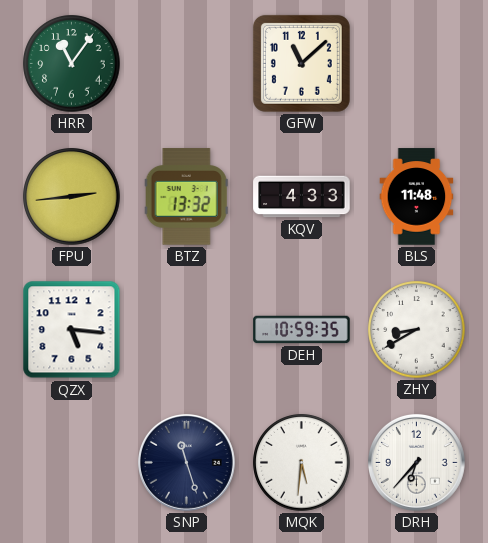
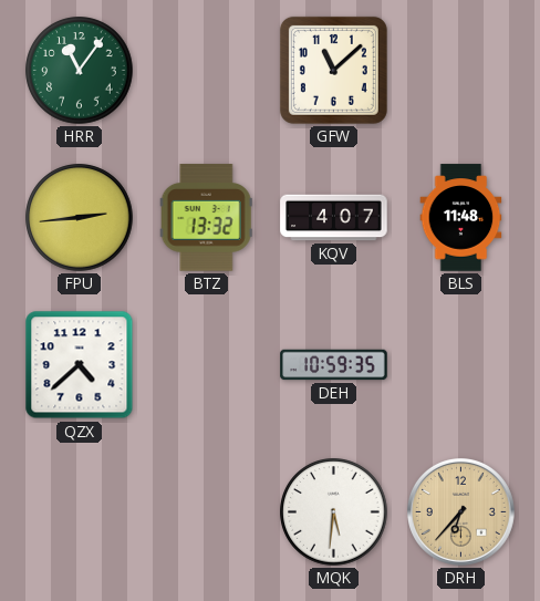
KQV: 4:33 -> 4:07 (334, 218)
QZX: 5:16 -> 4:38 (80, 365)
ZHY: 8:40 -> none (417, 330)
SNP: 11:27 -> none (186, 462)
DRH dial: white -> champagne (460, 511)
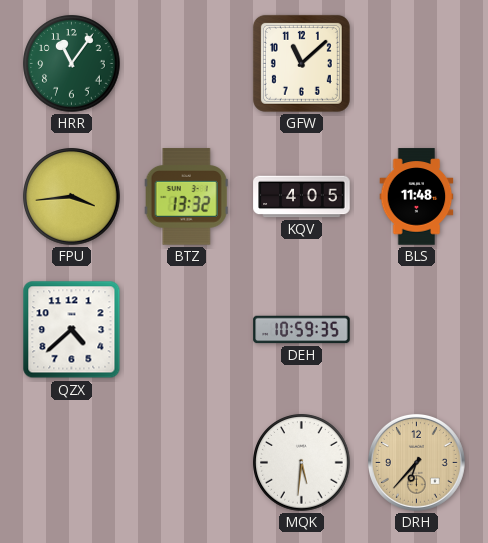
FPU: 2:44 -> 3:44 (72, 197)
KQV: 4:07 -> 4:05 (302, 197)
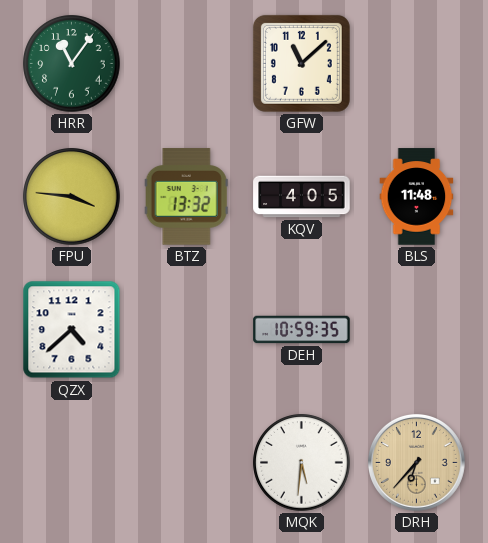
FPU: 3:44 -> 3:46 (72, 197)
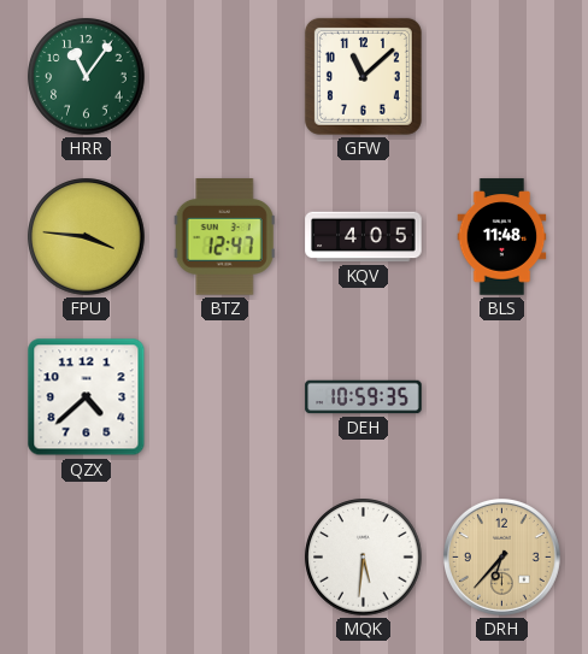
BTZ: 13:32 -> 12:47 (224, 237)
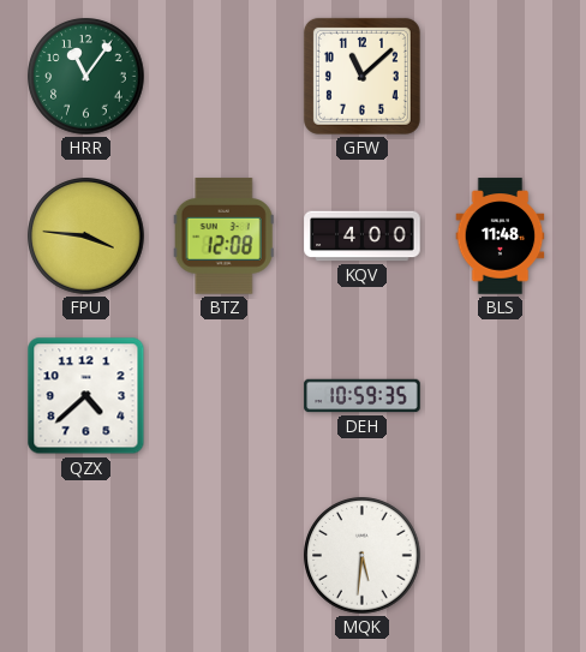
BTZ: 12:47 -> 12:08 (223, 237)
KQV: 4:05 -> 4:00 (363, 237)
DRH: 6:37 -> none (501, 556)
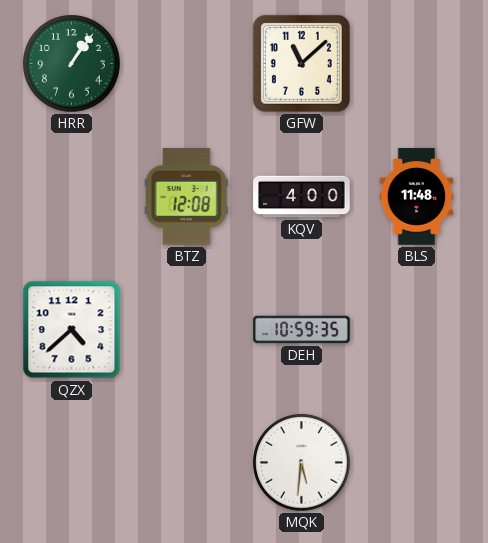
HRR: 11:06 -> 1:06 (72, 64)
FPU: 3:46 -> none (86, 237)
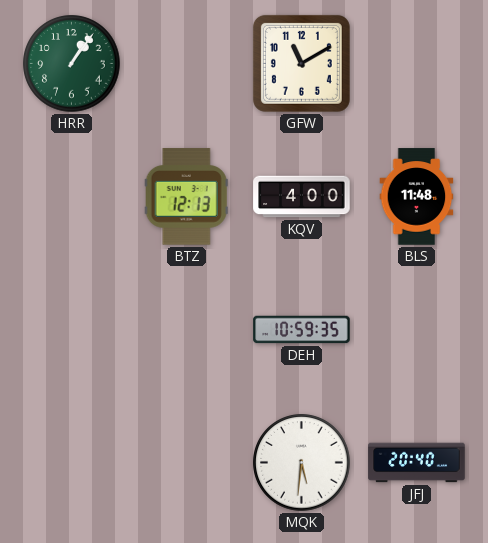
GFW: 11:08 -> 11:10 (301, 63)
BTZ: 12:08 -> 12:13 (186, 197)
QZX: 4:38 -> none (72, 330)
JFJ: none -> 20:40 (417, 463)
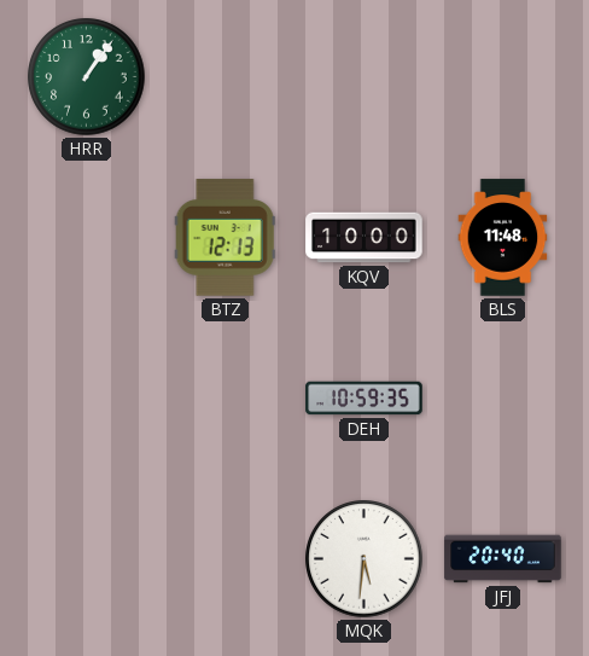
GFW: 11:10 -> none (301, 63)
KQV: 4:00 -> 10:00 (365, 238)
